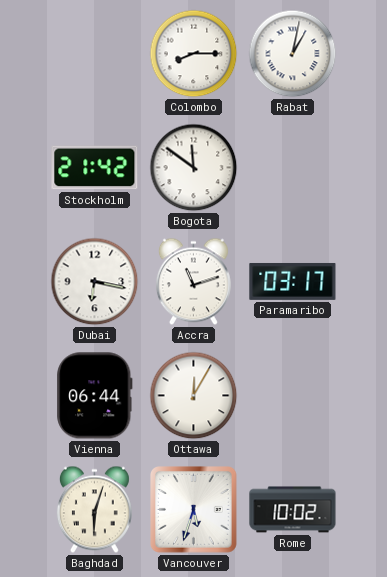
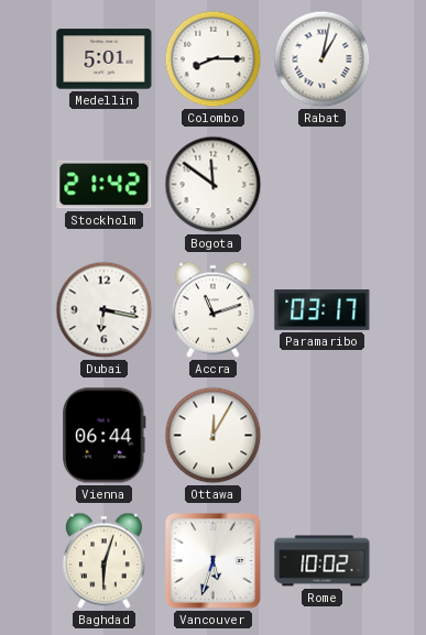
Medellin: none -> 5:01 (105, 59)
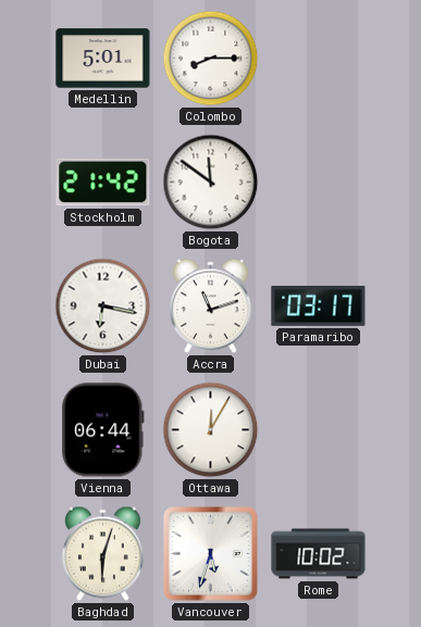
Rabat: 1:02 -> none (323, 59)
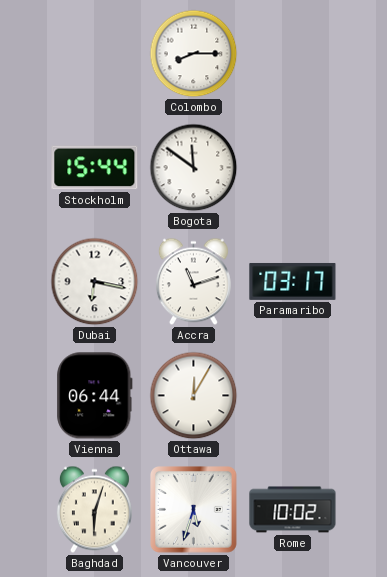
Medellin: 5:01 -> none (103, 59)
Stockholm: 21:42 -> 15:44 (95, 168)
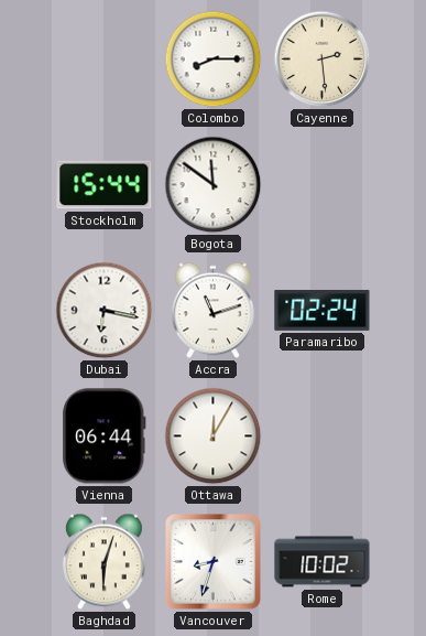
Cayenne: none -> 2:29 (323, 60)
Paramaribo: 03:17 -> 02:24 (323, 310)
Vancouver: 5:33 -> 8:33 (214, 562)
